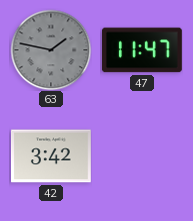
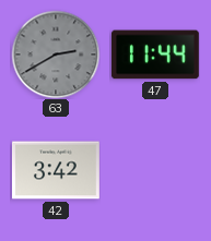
63: 1:47 -> 2:40 (56, 55)
47: 11:47 -> 11:44 (155, 55)
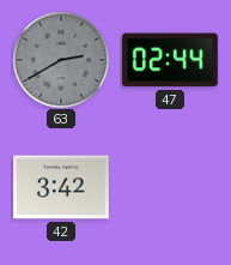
47: 11:44 -> 02:44 (170, 60)
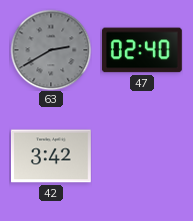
47: 02:44 -> 02:40 (142, 50)
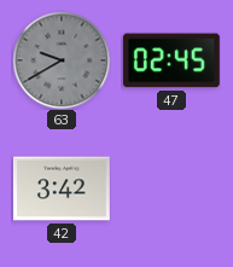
63: 2:40 -> 9:40 (62, 60)
47: 02:40 -> 02:45 (171, 60)
